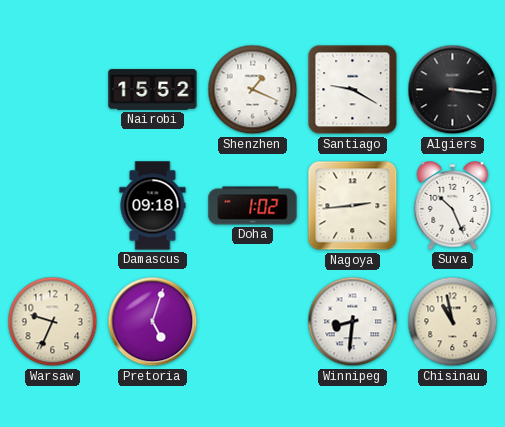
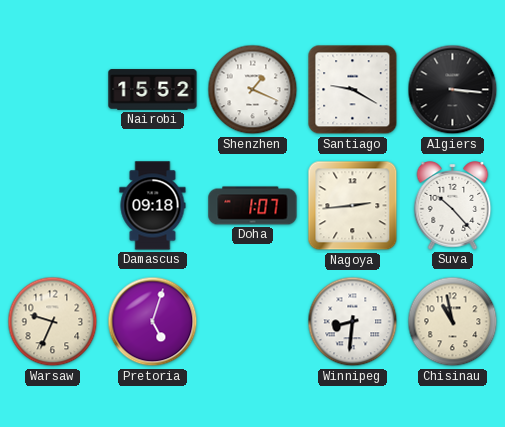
Doha: 1:02 -> 1:07 (253, 206)
Suva: 10:26 -> 10:23 (453, 206)
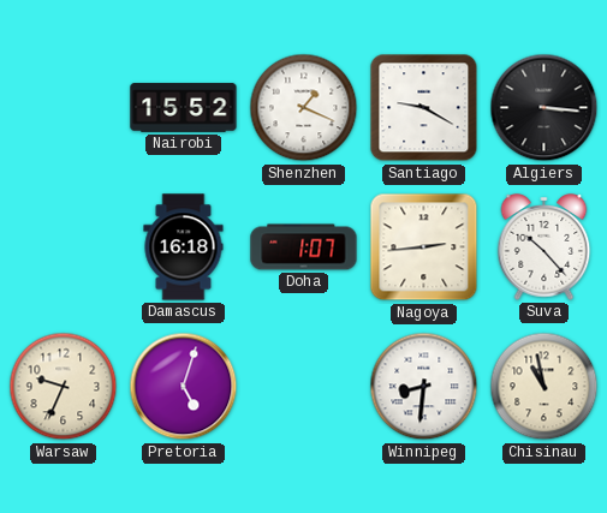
Damascus: 09:18 -> 16:18 (184, 247)
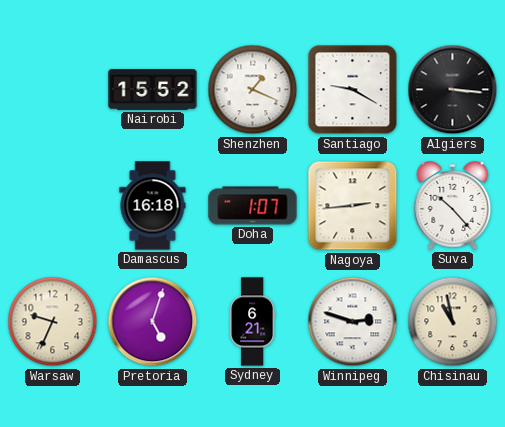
Sydney: none -> 6:21 (253, 322)
Winnipeg: 8:31 -> 2:48 (353, 322)
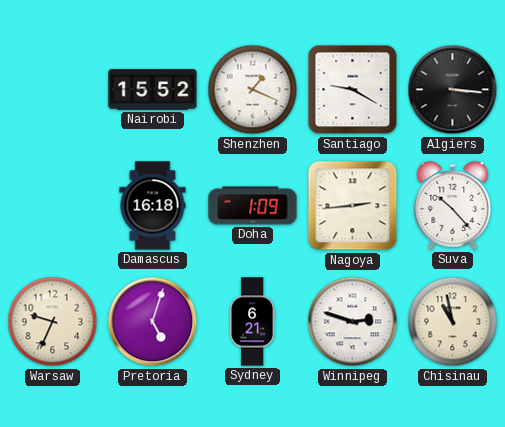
Doha: 1:07 -> 1:09 (253, 206)
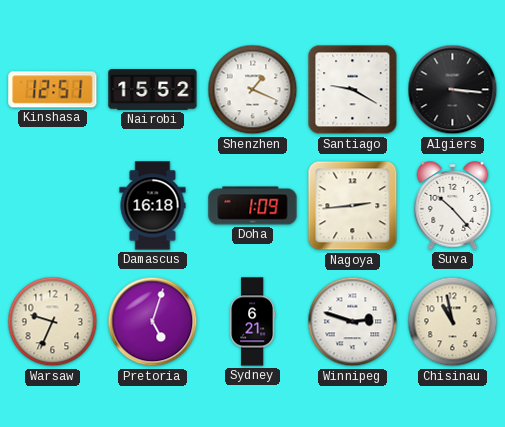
Kinshasa: none -> 12:51 (53, 90)
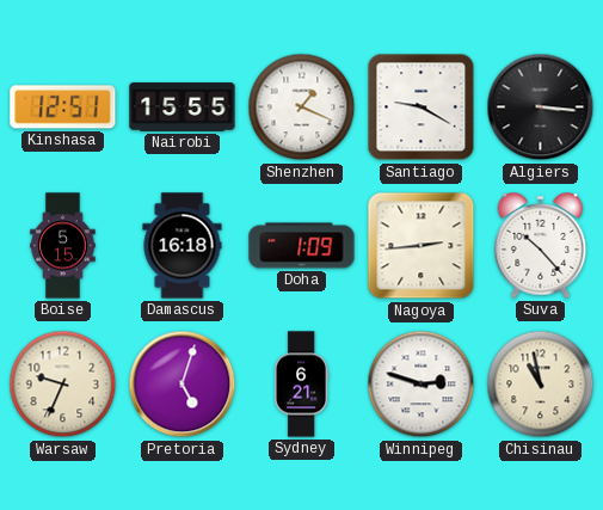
Nairobi: 15:52 -> 15:55 (183, 107)
Boise: none -> 5:15 (63, 246)
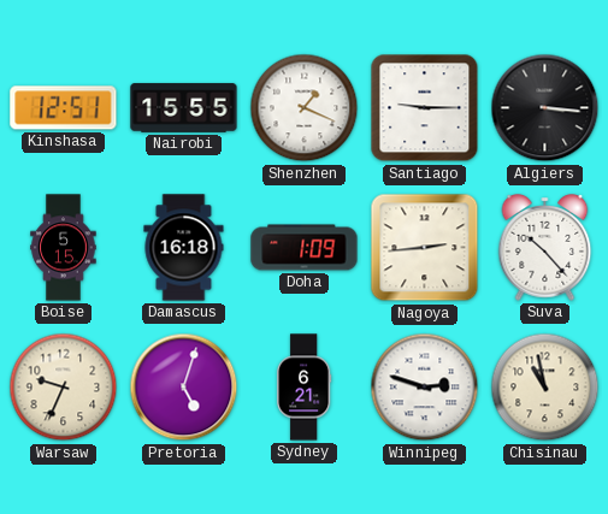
Santiago: 9:20 -> 9:15 (425, 108)
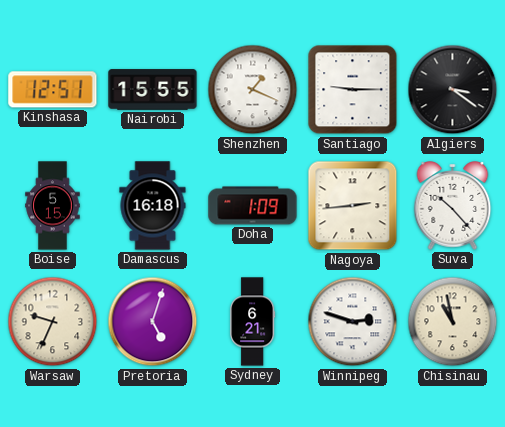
Algiers: 3:16 -> 3:21 (453, 90)
